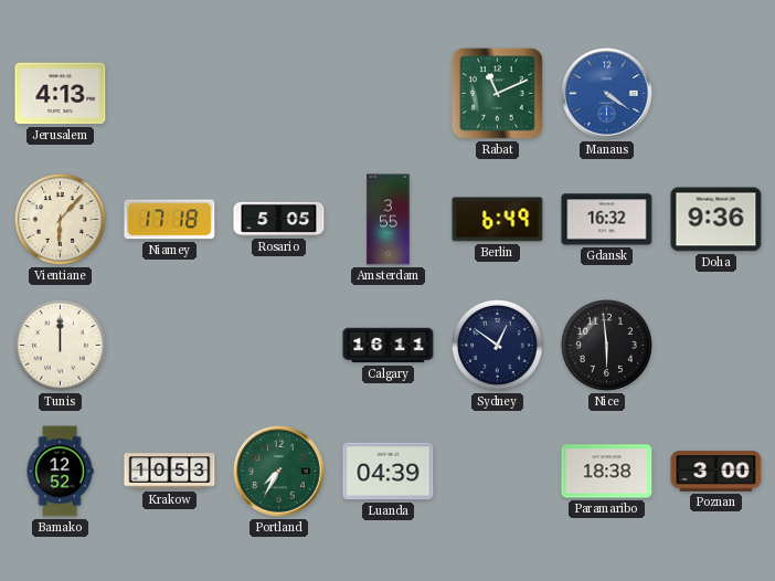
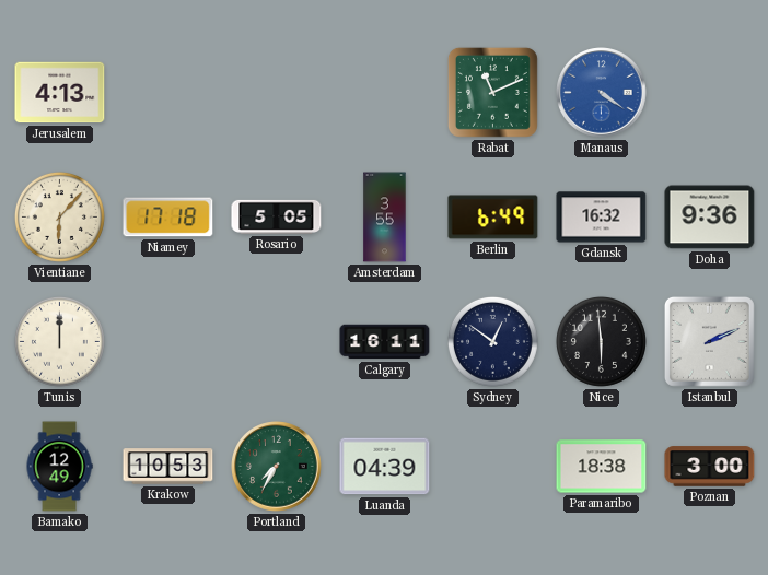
Istanbul: none -> 2:11 (709, 341)
Bamako: 12:52 -> 12:49 (59, 467)
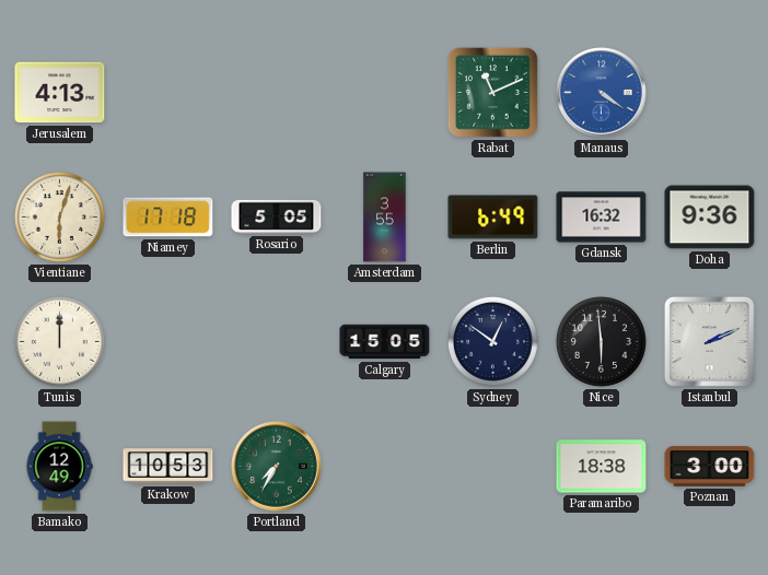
Vientiane: 6:07 -> 6:03 (59, 216)
Calgary: 16:11 -> 15:05 (385, 342)
Luanda: 04:39 -> none (385, 467)
